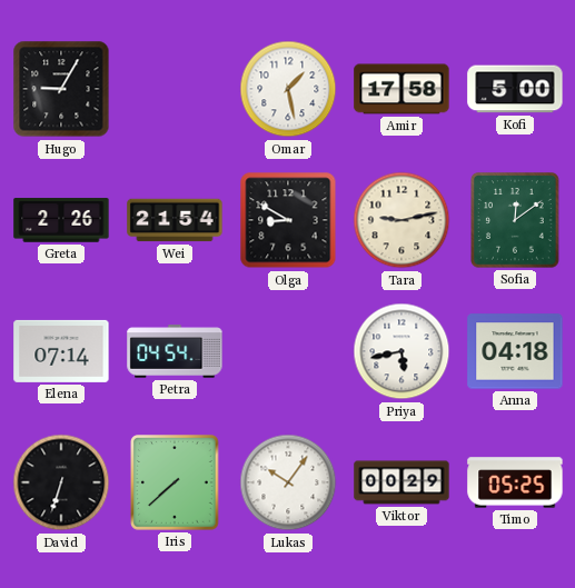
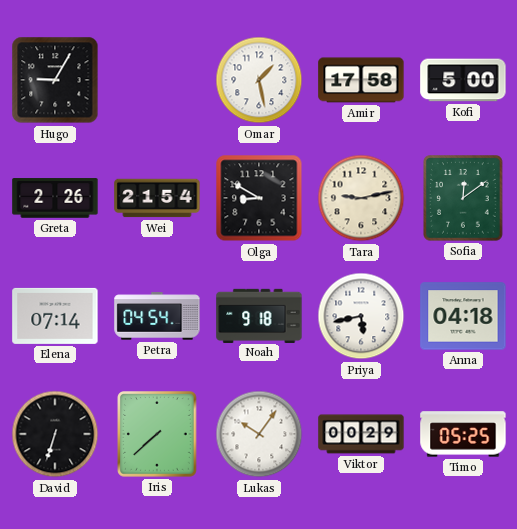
Noah: none -> 9:18 (259, 315)
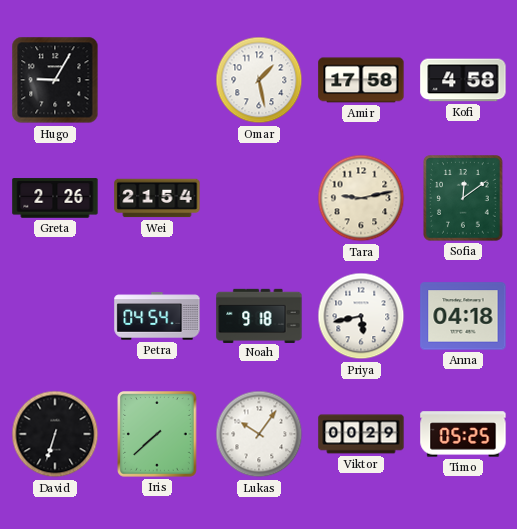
Kofi: 5:00 -> 4:58 (463, 80)
Olga: 8:50 -> none (259, 198)
Elena: 07:14 -> none (55, 316)
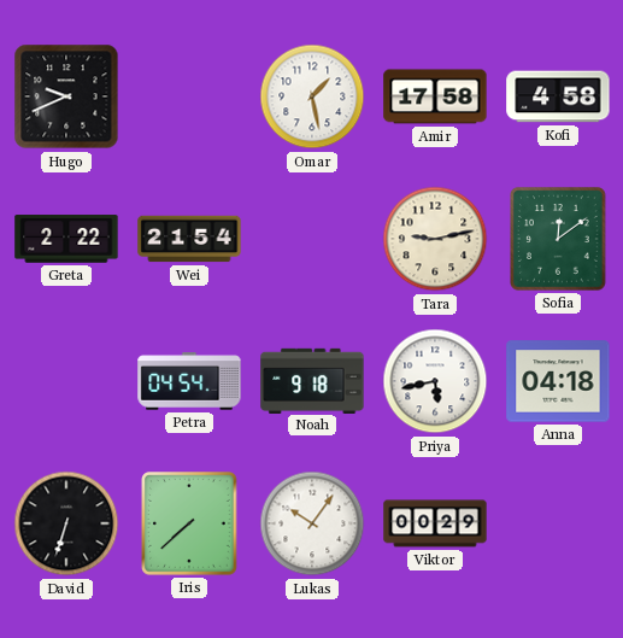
Hugo: 9:05 -> 9:41 (66, 96)
Greta: 2:26 -> 2:22 (66, 239)
Timo: 05:25 -> none (463, 434)
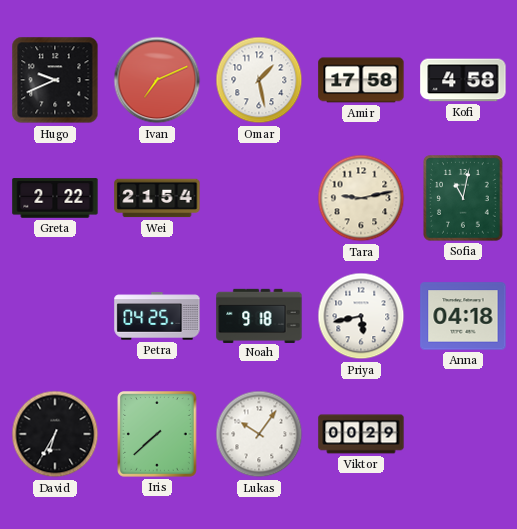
Ivan: none -> 7:11 (157, 80)
Sofia: 12:09 -> 11:02 (464, 198)
Petra: 04:54 -> 04:25 (157, 316)
David: 6:33 -> 6:35 (55, 434)
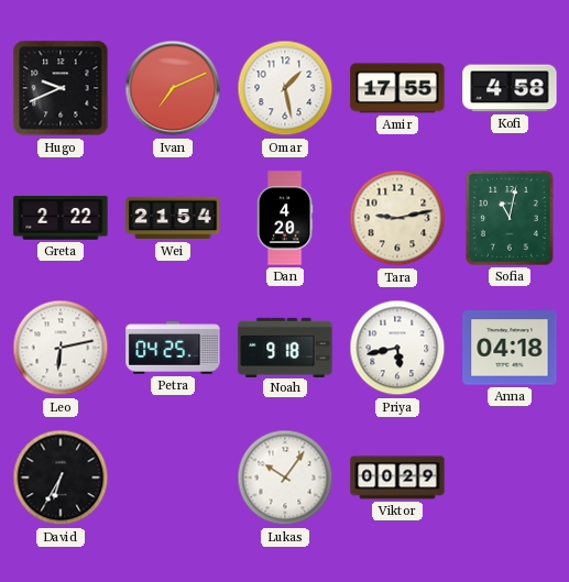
Amir: 17:58 -> 17:55 (397, 88)
Dan: none -> 4:20 (285, 218)
Leo: none -> 6:13 (61, 348)
Iris: 7:38 -> none (158, 434)
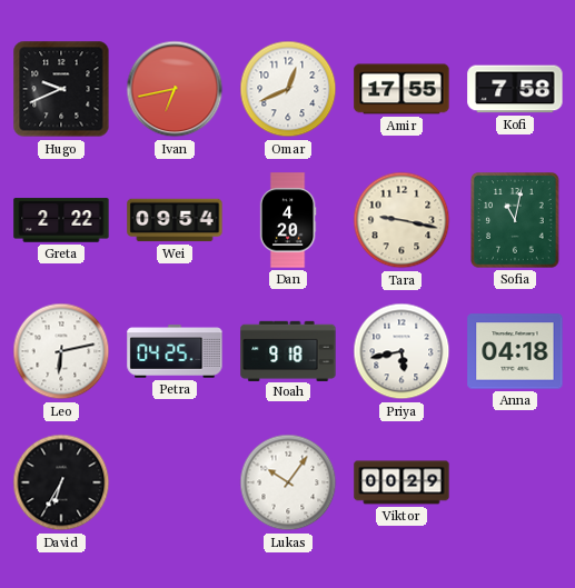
Ivan: 7:11 -> 6:43 (175, 89)
Omar: 1:28 -> 12:41 (288, 89)
Kofi: 4:58 -> 7:58 (515, 89)
Wei: 21:54 -> 09:54 (175, 220)
Tara: 9:13 -> 9:17 (401, 220)
